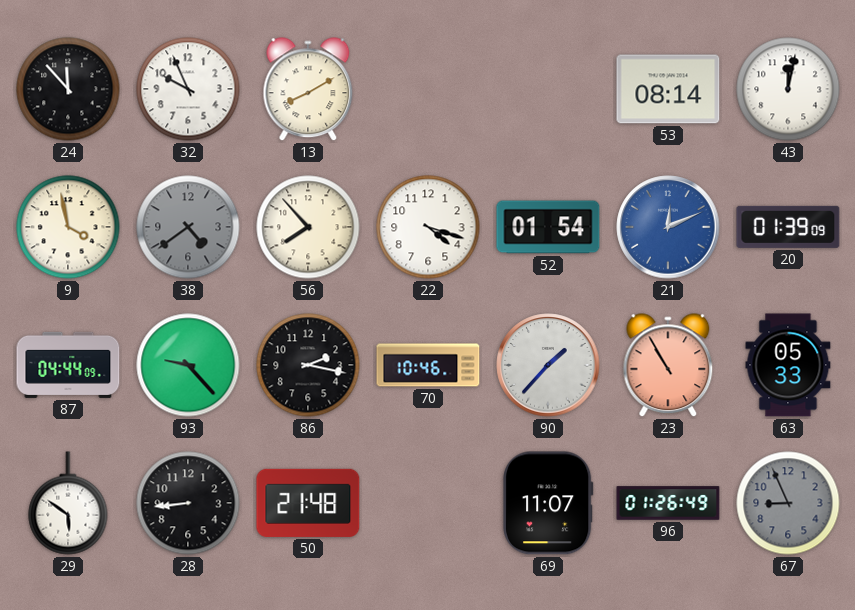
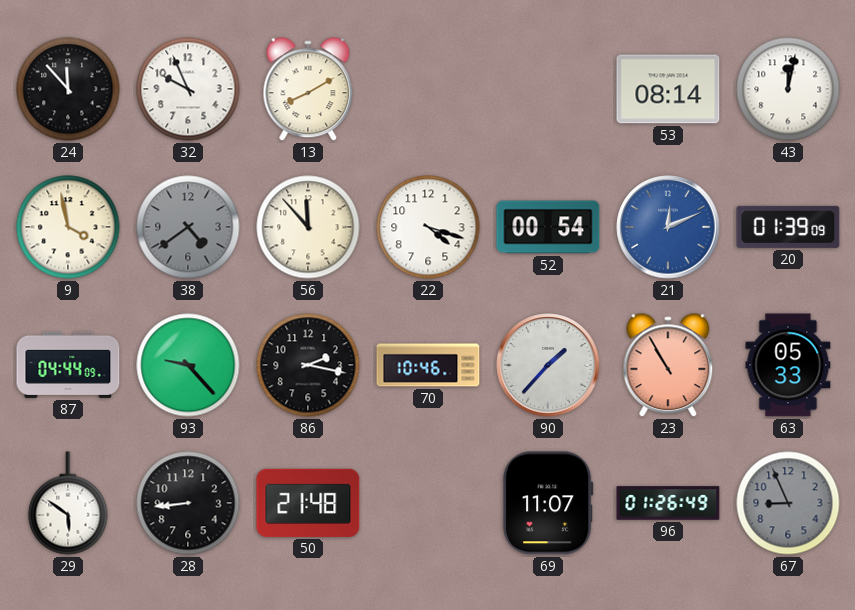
56: 7:53 -> 11:53 (308, 227)
52: 01:54 -> 00:54 (548, 227)
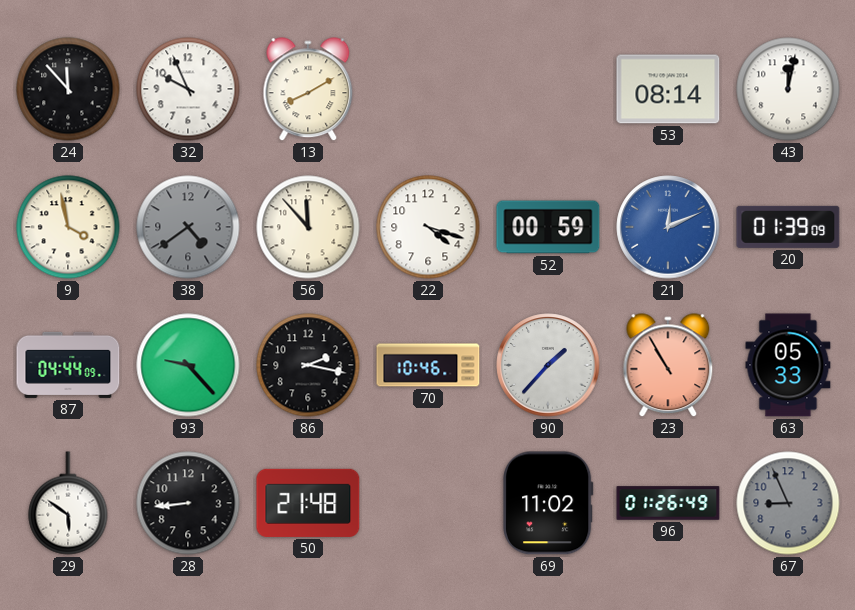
52: 00:54 -> 00:59 (548, 227)
69: 11:07 -> 11:02 (548, 503)
